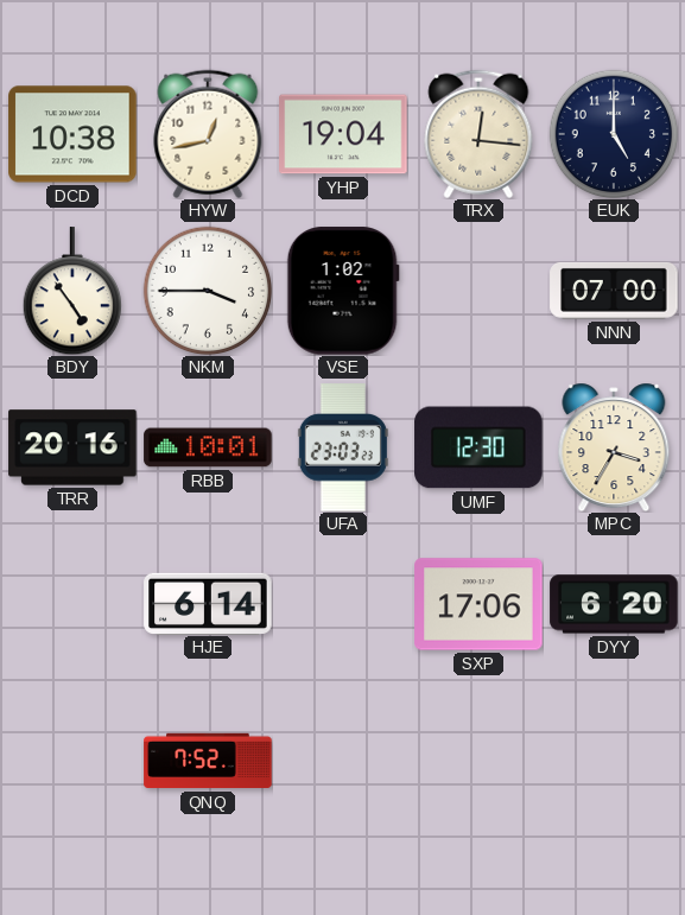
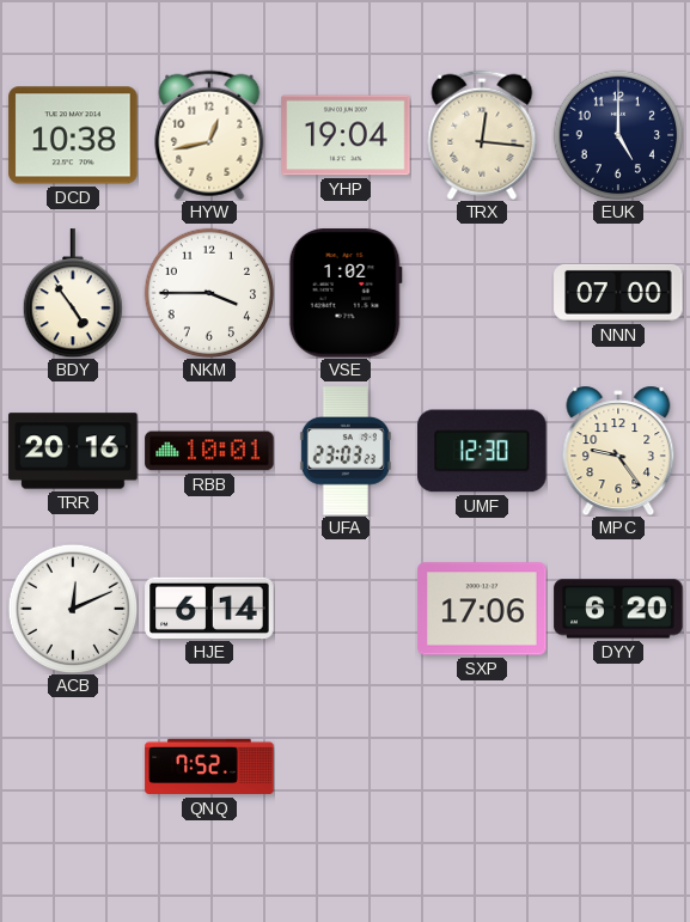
MPC: 3:35 -> 9:24 (618, 451)
ACB: none -> 12:11 (73, 609)
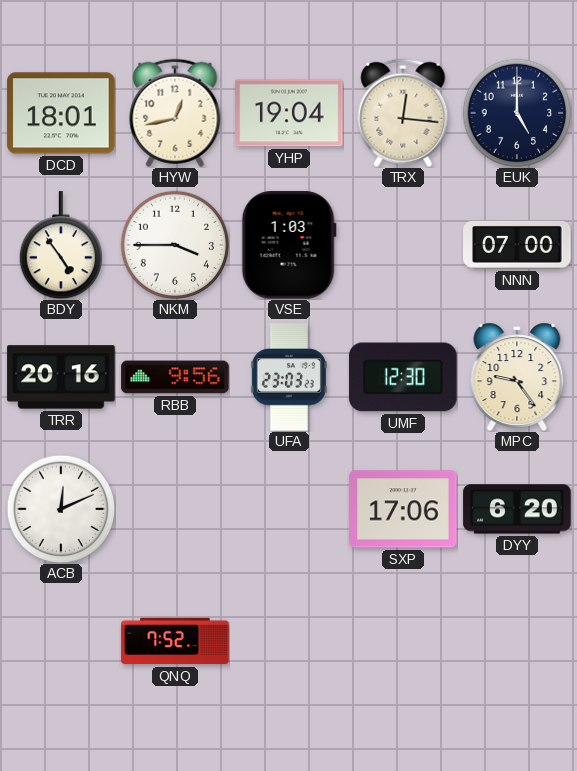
DCD: 10:38 -> 18:01 (61, 113)
VSE: 1:02 -> 1:03 (289, 245)
RBB: 10:01 -> 9:56 (175, 377)
HJE: 6:14 -> none (209, 607)
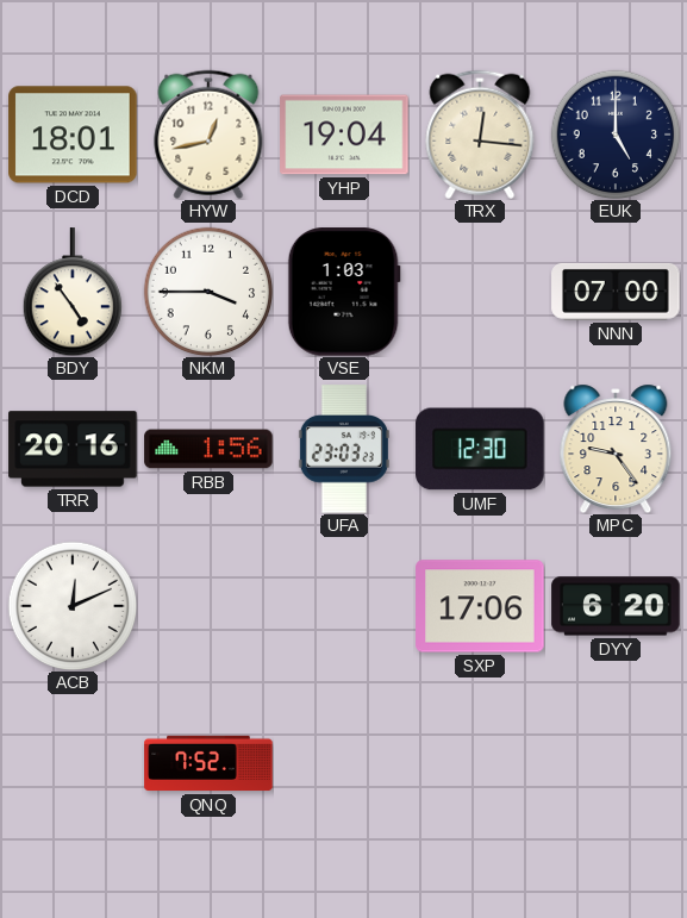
RBB: 9:56 -> 1:56 (208, 449)
